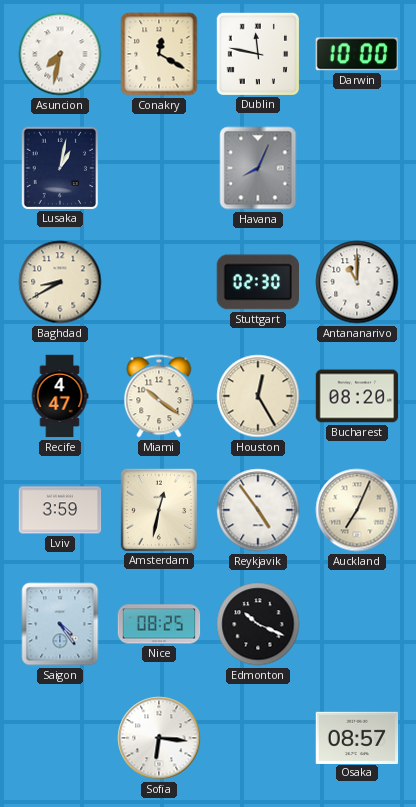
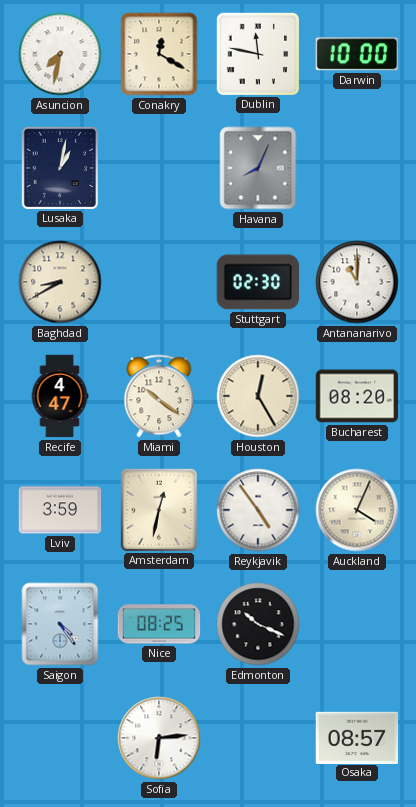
Auckland: 7:04 -> 4:04 (357, 510)
Sofia: 6:16 -> 6:14 (159, 738)
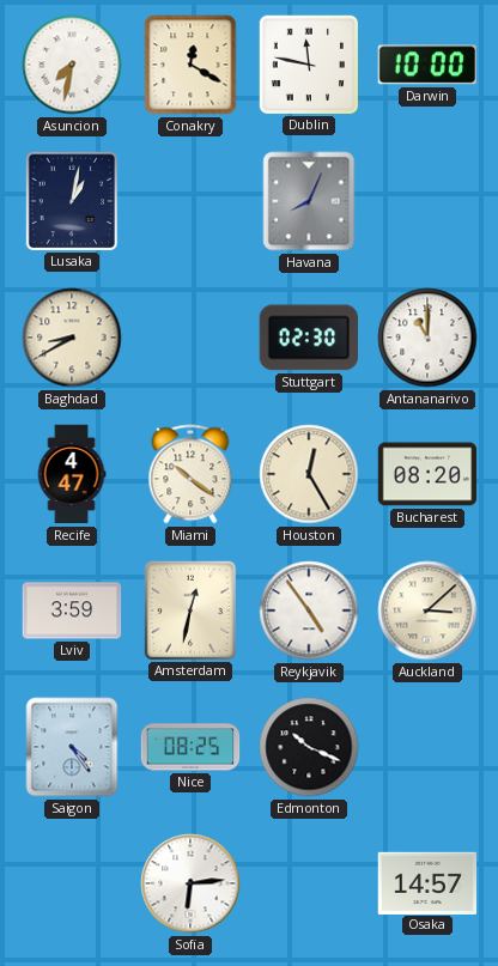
Auckland: 4:04 -> 3:08 (427, 610)
Osaka: 08:57 -> 14:57 (427, 882)
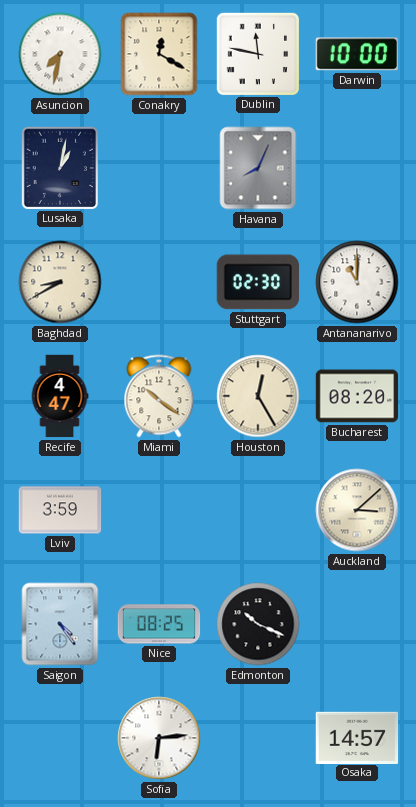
Amsterdam: 12:32 -> none (189, 609)
Reykjavik: 4:54 -> none (309, 610)
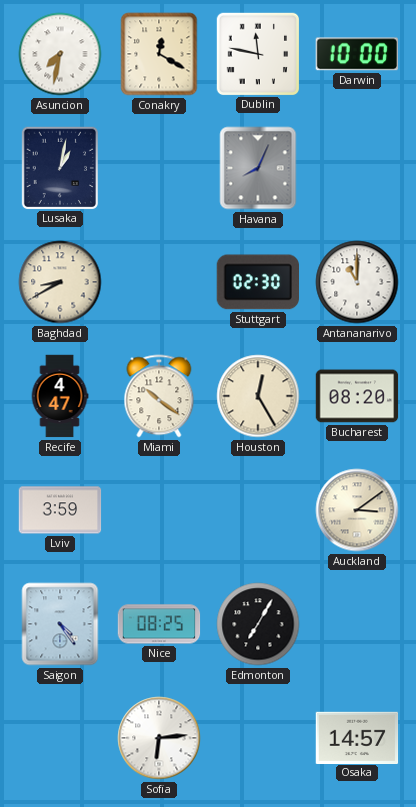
Auckland: 3:08 -> 3:09 (357, 510)
Edmonton: 10:19 -> 7:05 (258, 624)
